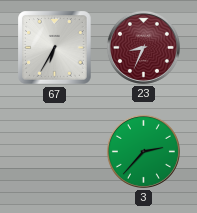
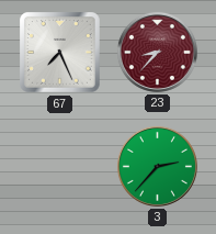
67: 6:35 -> 7:26 (60, 53)
23: 8:34 -> 8:37 (157, 52)
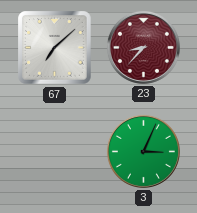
67: 7:26 -> 7:08 (55, 48)
3: 2:37 -> 3:04 (143, 151)
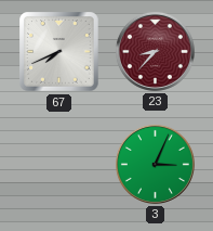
67: 7:08 -> 7:41 (59, 52)
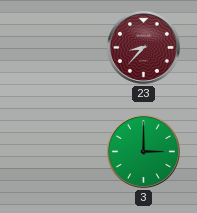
67: 7:41 -> none (59, 52)
3: 3:04 -> 3:00 (143, 151)
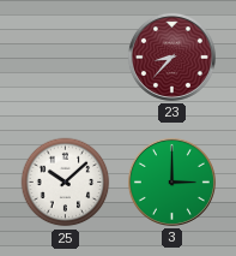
25: none -> 10:08 (66, 183)
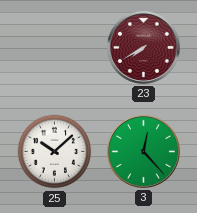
23: 8:37 -> 7:40 (143, 47)
3: 3:00 -> 12:23 (143, 151)
